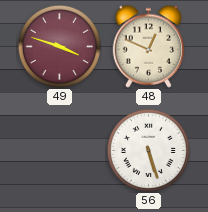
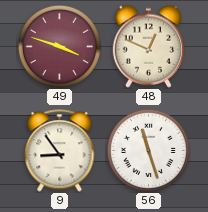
9: none -> 8:54 (60, 151)
56: 5:27 -> 11:27 (148, 150)
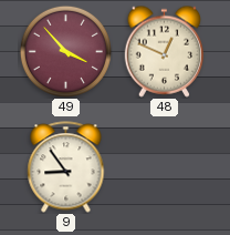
49: 3:48 -> 3:53 (65, 51)
56: 11:27 -> none (148, 150)
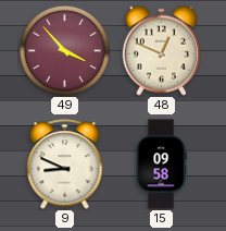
9: 8:54 -> 8:49 (65, 165)
15: none -> 09:58 (161, 165)
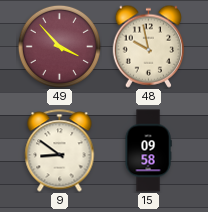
48: 12:49 -> 9:58 (149, 46)
9: 8:49 -> 8:51 (60, 151)
